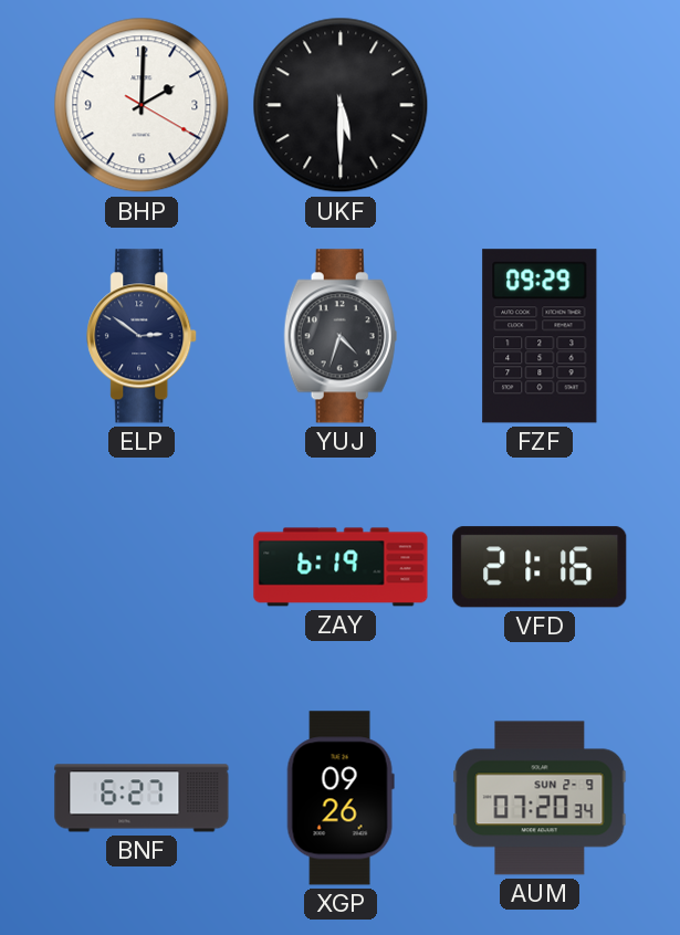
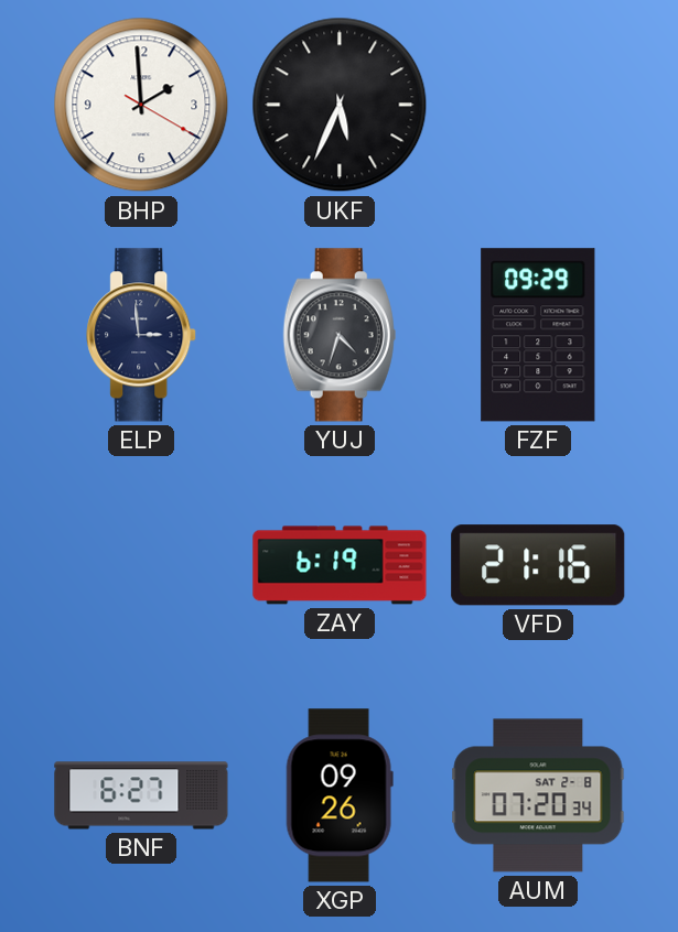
BHP: 2:00 -> 1:59 (141, 105)
UKF: 5:30 -> 5:34 (340, 105)
ELP: 2:51 -> 2:59 (142, 335)
AUM date: SUN 2-9 -> SAT 2-8 (538, 795)
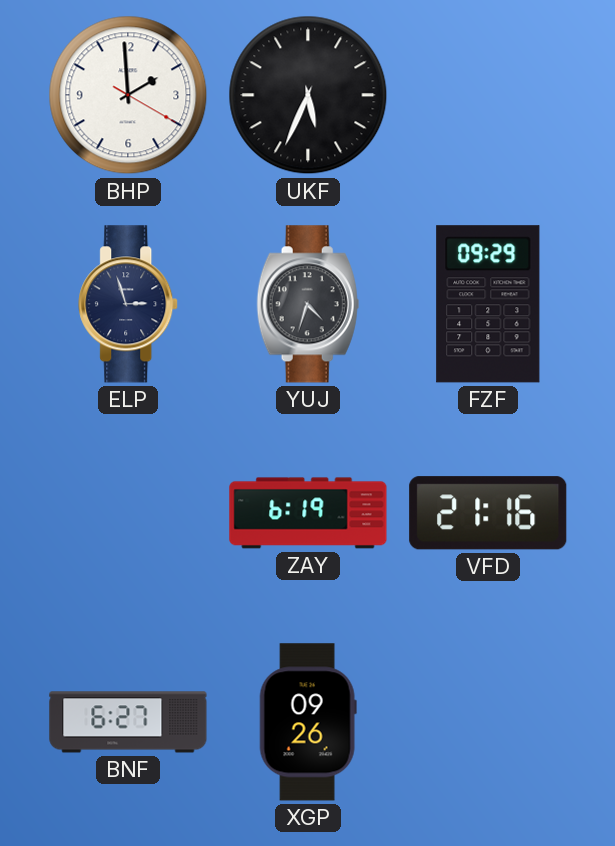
ELP: 2:59 -> 2:57 (129, 304)
AUM: 07:20 -> none (538, 795)
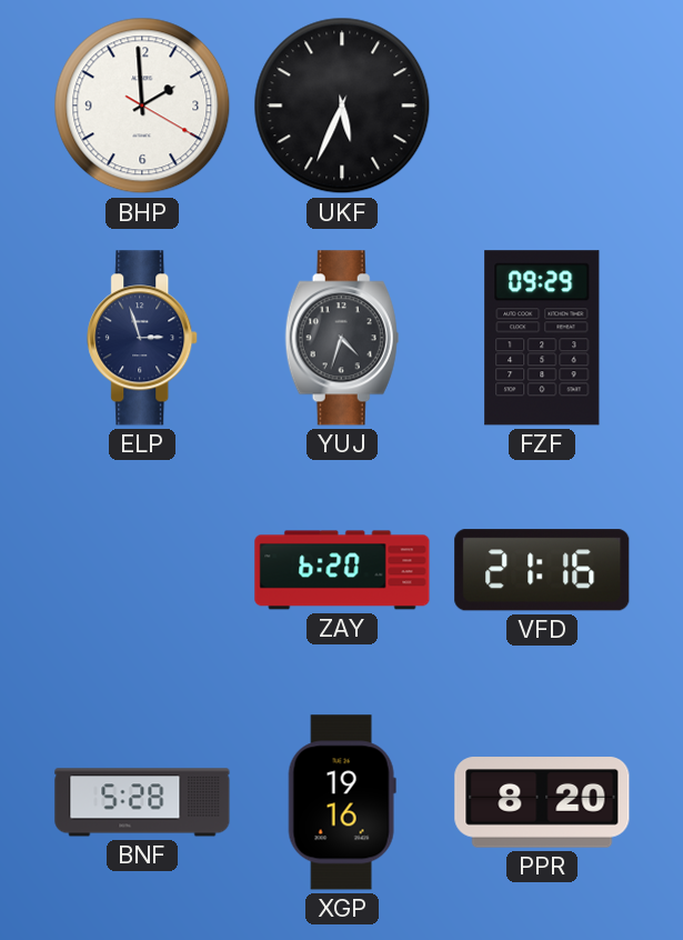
ZAY: 6:19 -> 6:20 (342, 570)
BNF: 6:27 -> 5:28 (142, 802)
XGP: 09:26 -> 19:16 (342, 802)
PPR: none -> 8:20 (542, 802)
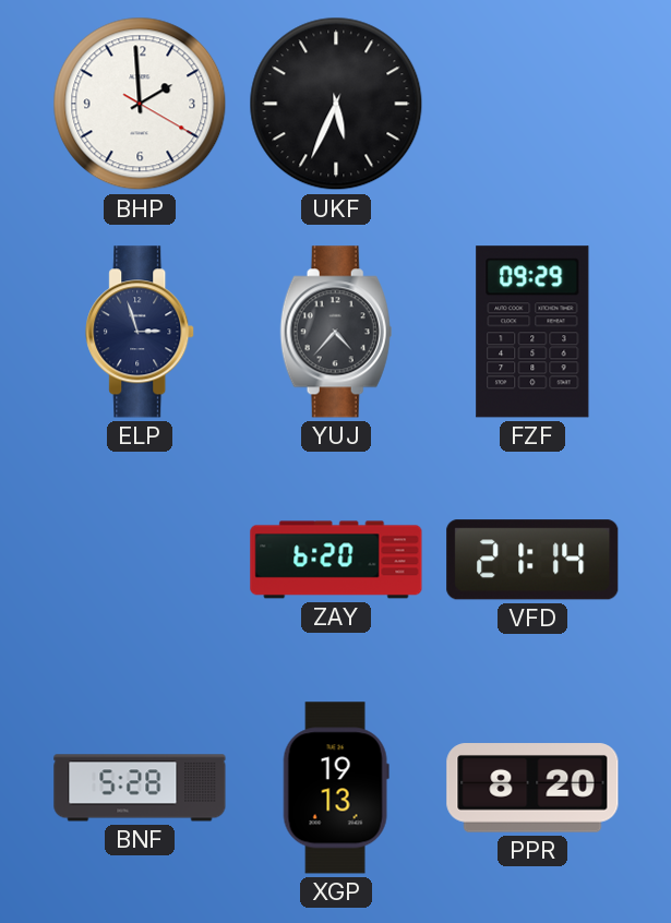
YUJ: 4:33 -> 4:37 (336, 332)
VFD: 21:16 -> 21:14 (532, 560)
XGP: 19:16 -> 19:13 (336, 788)
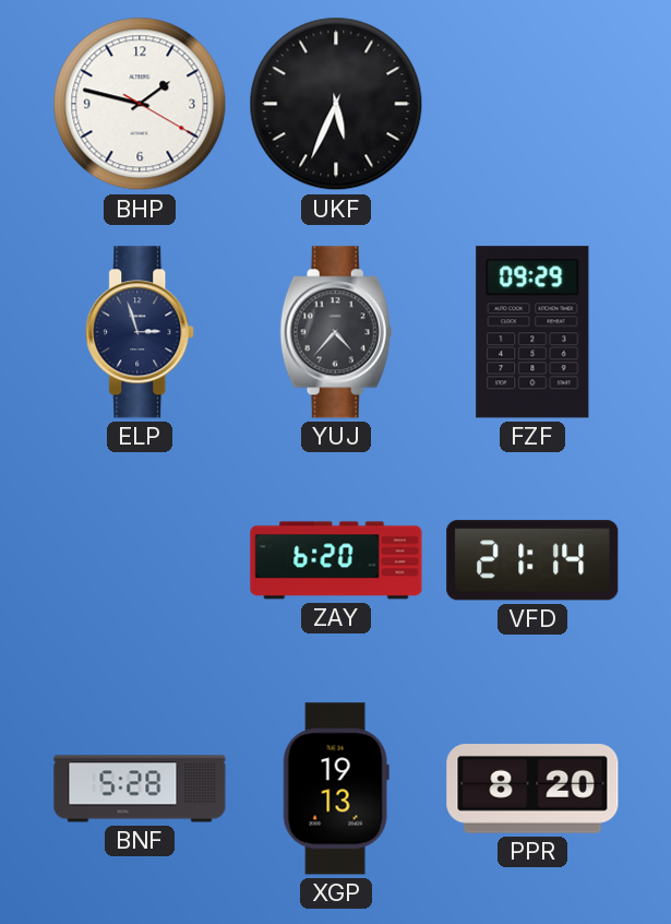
BHP: 1:59 -> 1:47 (140, 104)
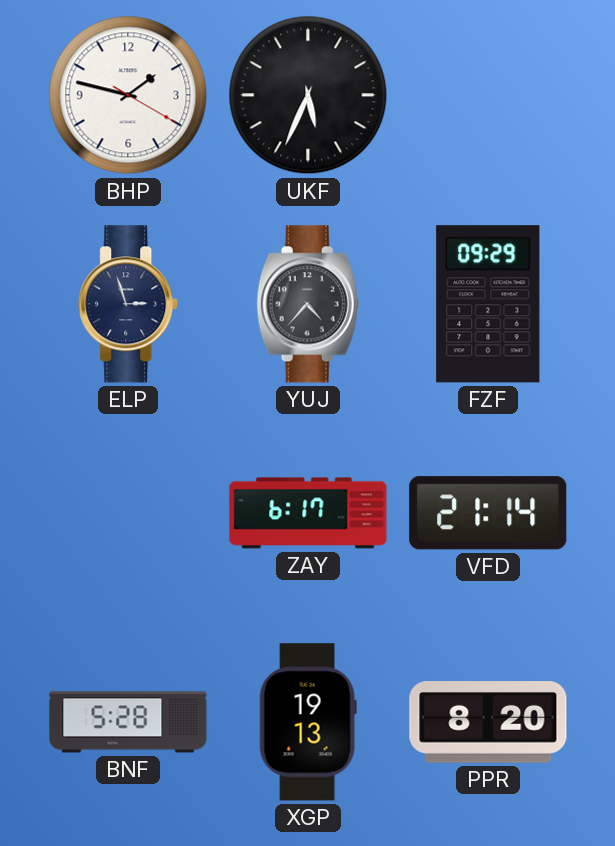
ZAY: 6:20 -> 6:17 (308, 513)
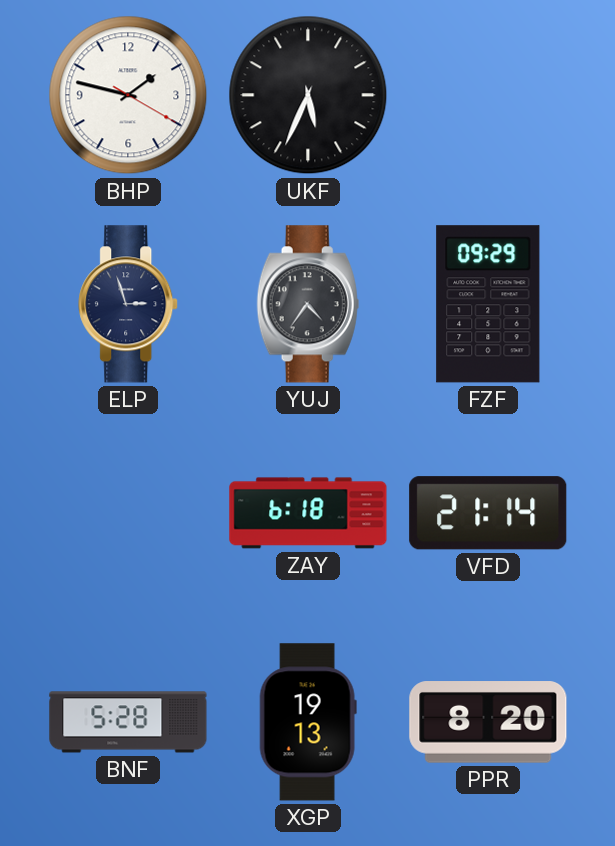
YUJ: 4:37 -> 4:36 (308, 304)
ZAY: 6:17 -> 6:18 (308, 513)
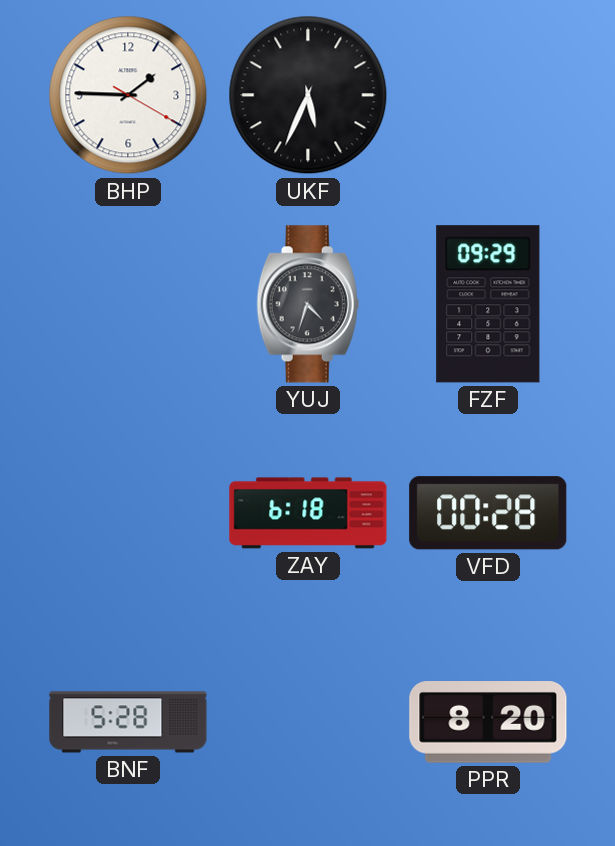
BHP: 1:47 -> 1:45 (128, 95)
ELP: 2:57 -> none (129, 304)
YUJ: 4:36 -> 4:33 (308, 304)
VFD: 21:14 -> 00:28 (488, 513)
XGP: 19:13 -> none (308, 722)
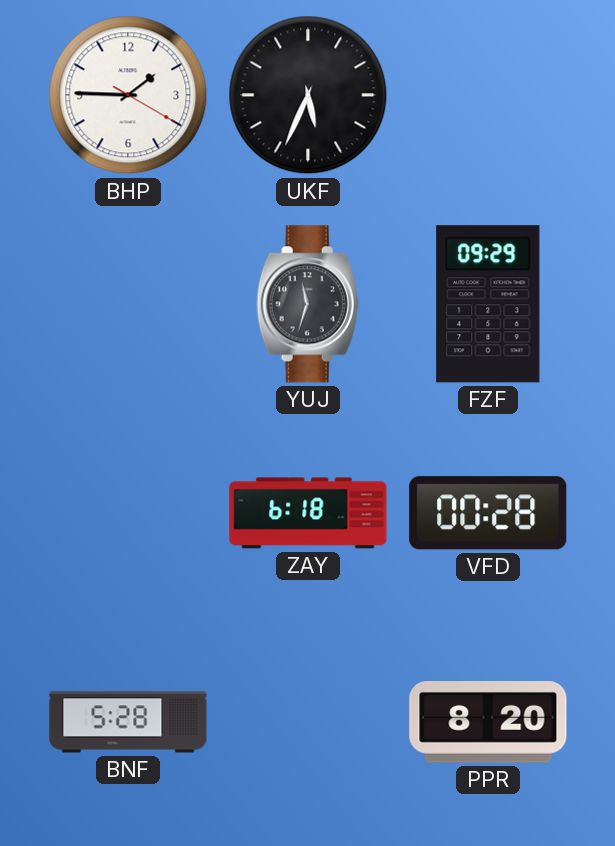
YUJ: 4:33 -> 11:33 (308, 304)
